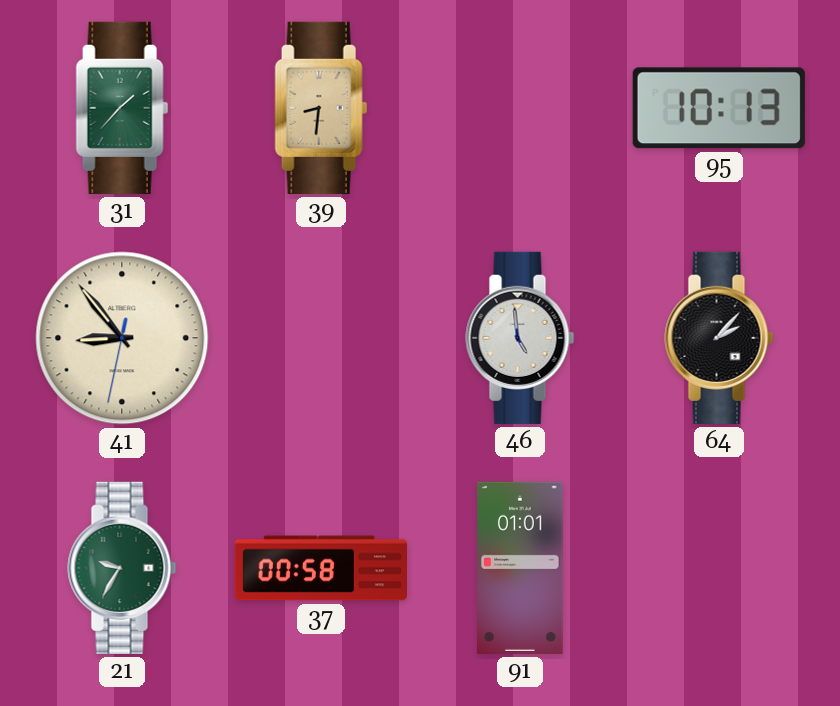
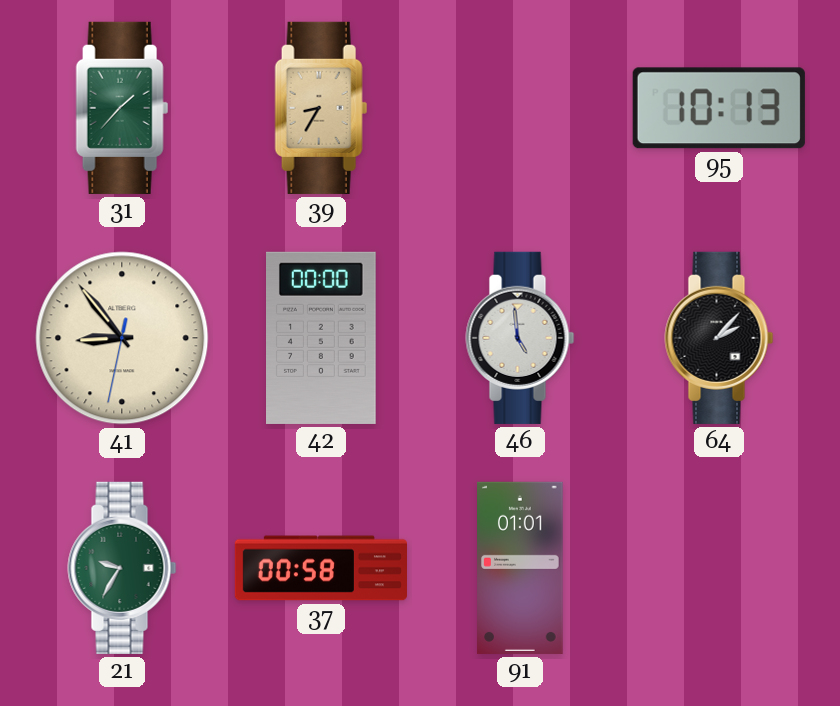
39: 8:31 -> 8:35 (321, 108)
42: none -> 00:00 (322, 338)
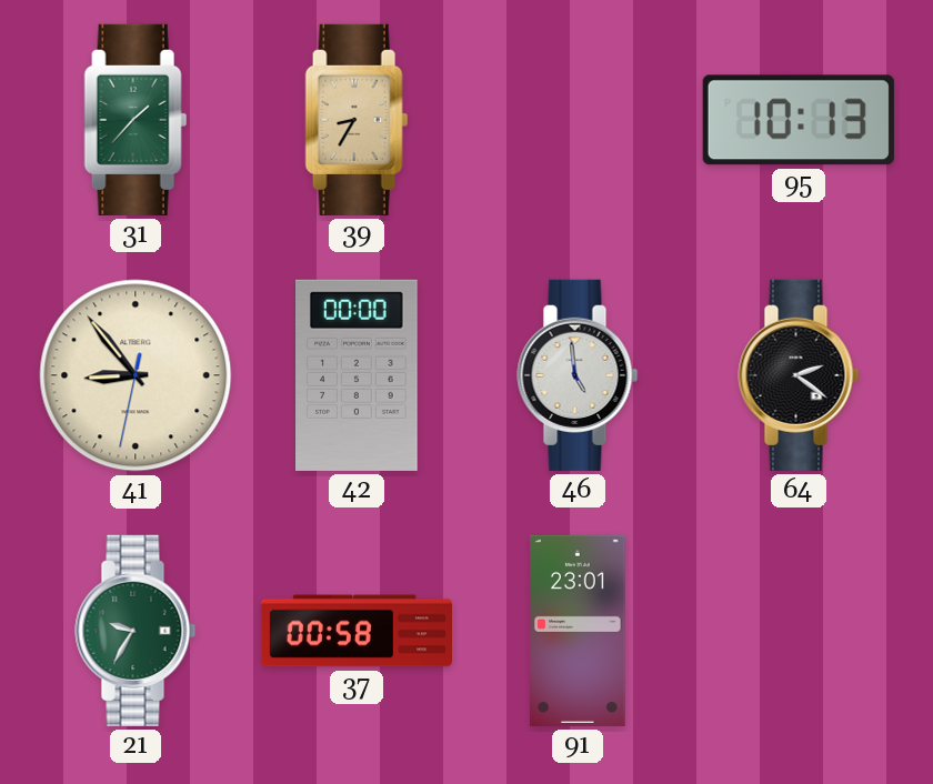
64: 2:07 -> 2:21 (799, 375)
91: 01:01 -> 23:01 (578, 631)
